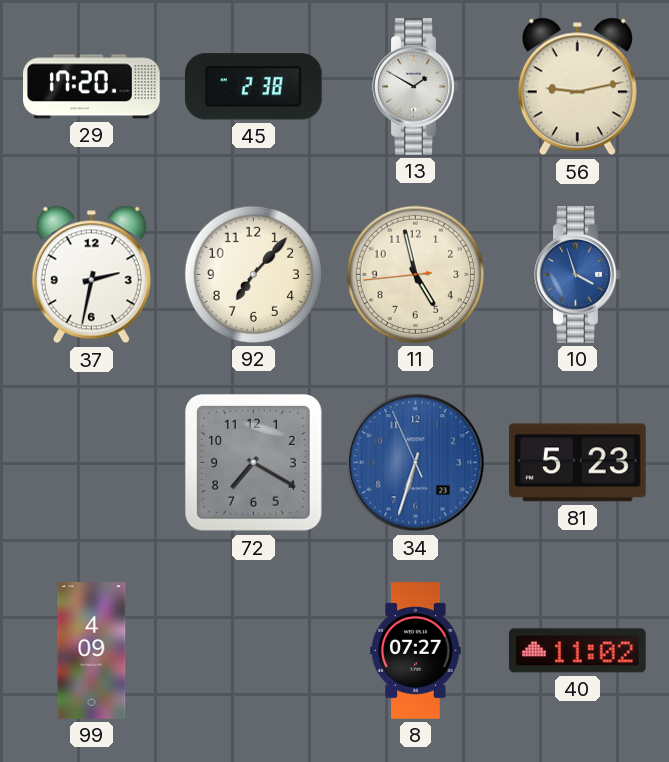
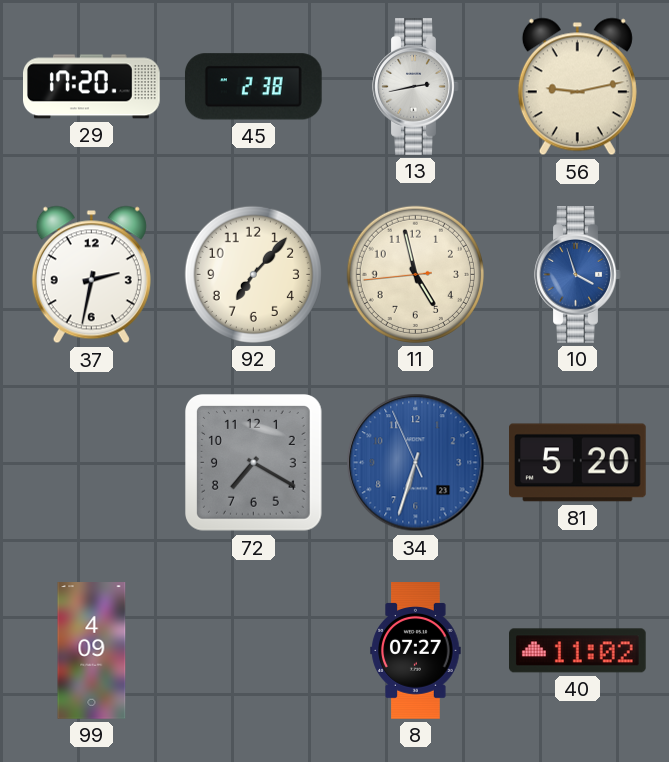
13: 1:50 -> 2:43 (416, 87)
81: 5:23 -> 5:20 (578, 463)
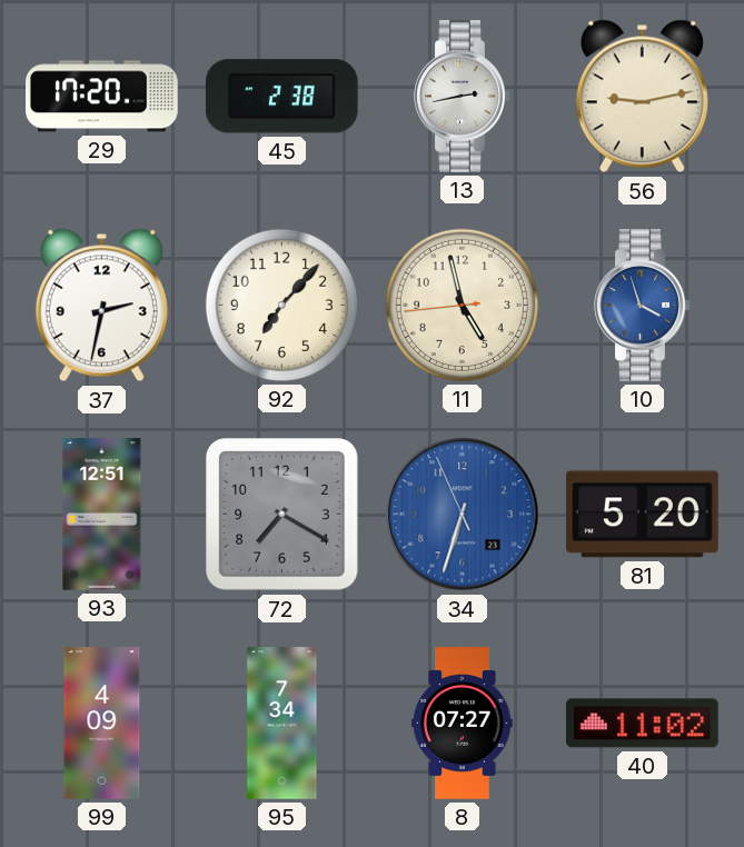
93: none -> 12:51 (102, 515)
95: none -> 7:34 (282, 724)
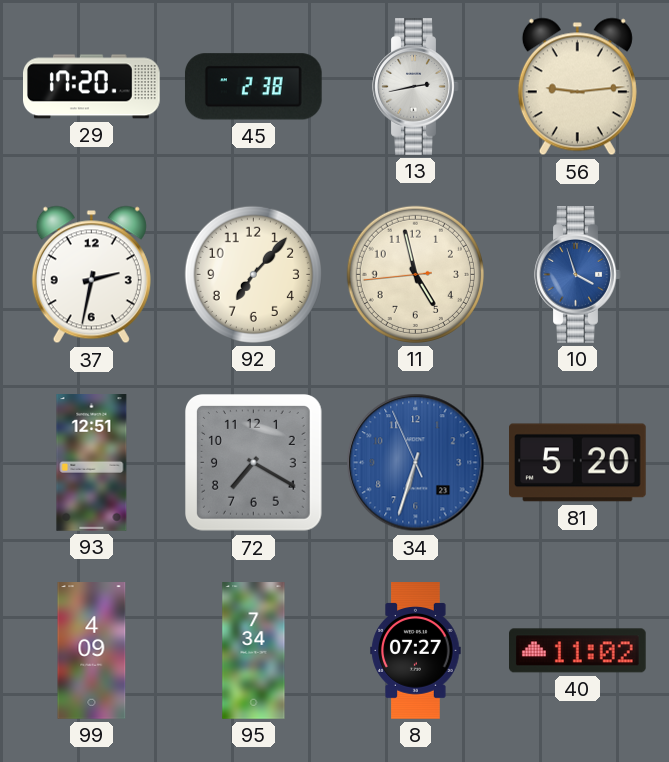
56: 9:13 -> 9:14 (577, 87)
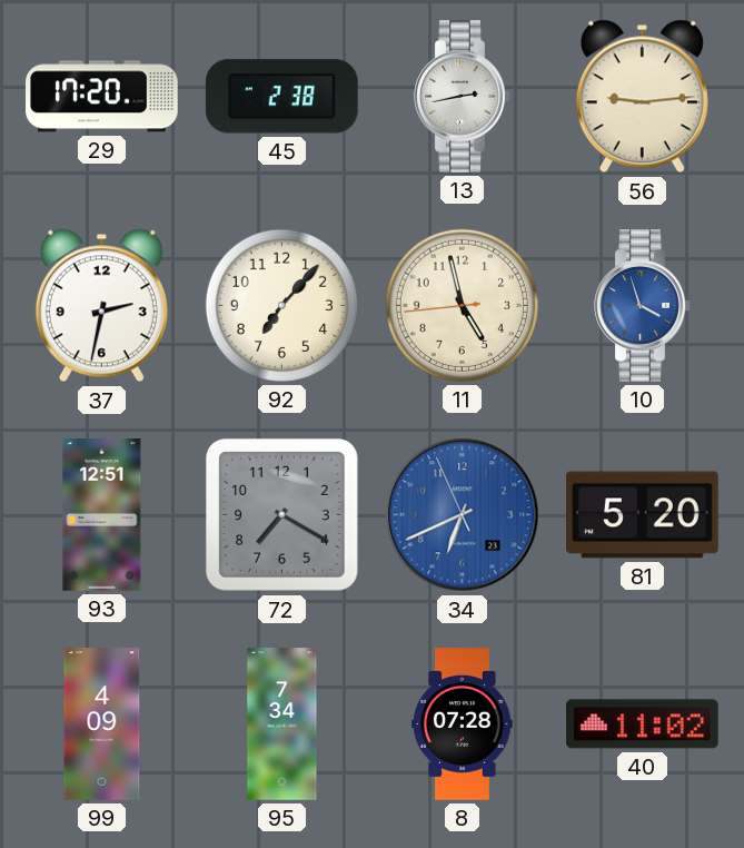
34: 6:32 -> 6:40 (463, 515)
8: 07:27 -> 07:28 (463, 724)
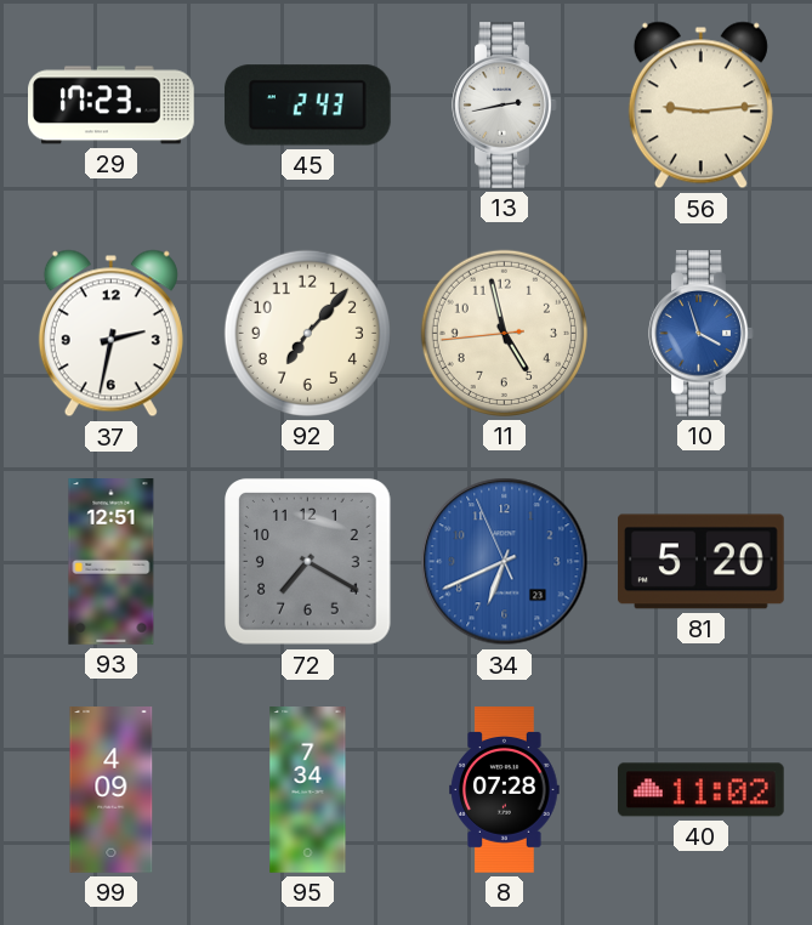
29: 17:20 -> 17:23 (112, 106)
45: 2:38 -> 2:43 (307, 106)
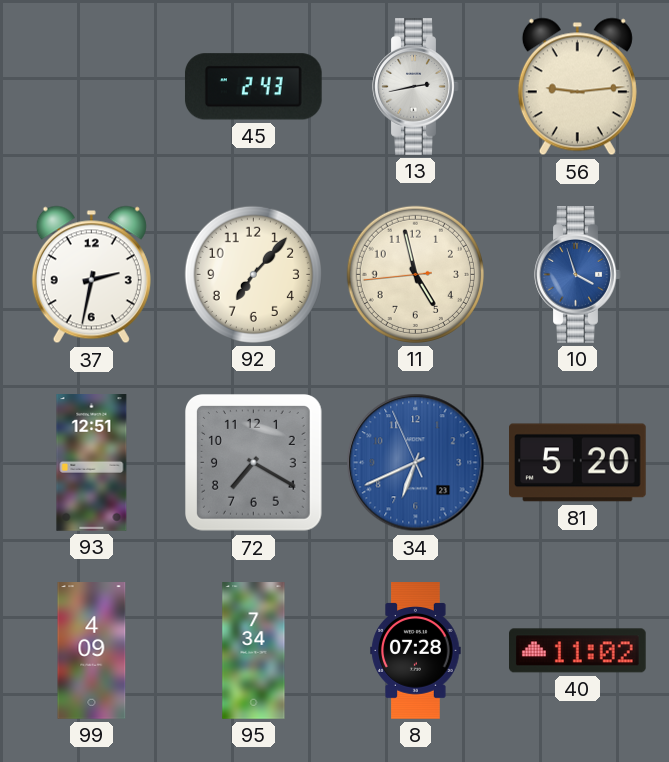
29: 17:23 -> none (112, 106)
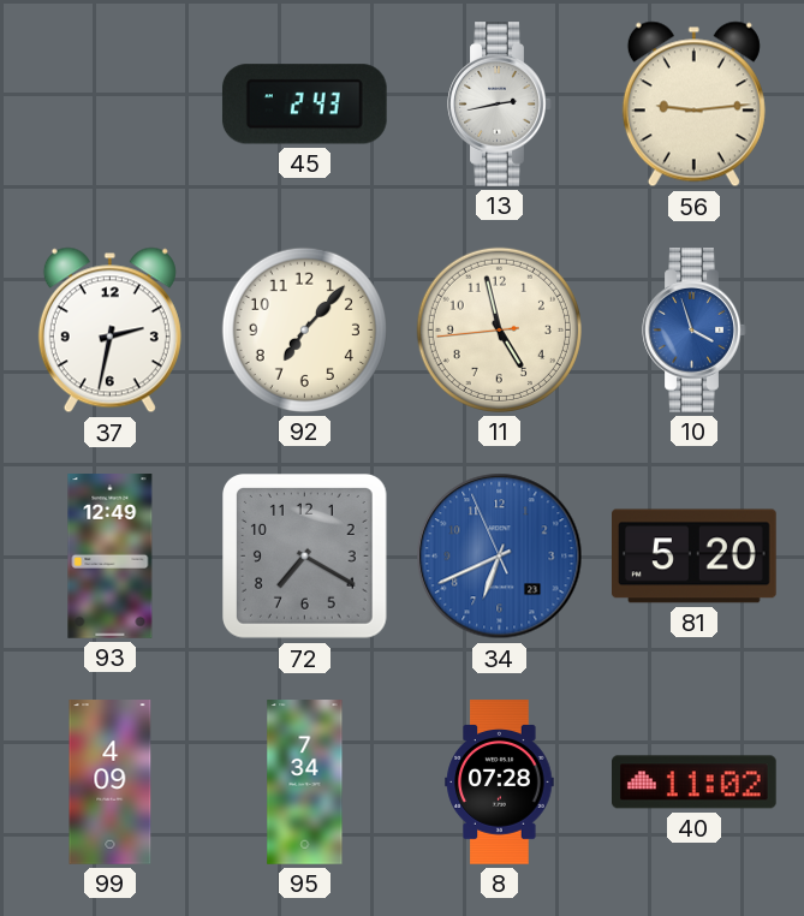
93: 12:51 -> 12:49 (111, 557)
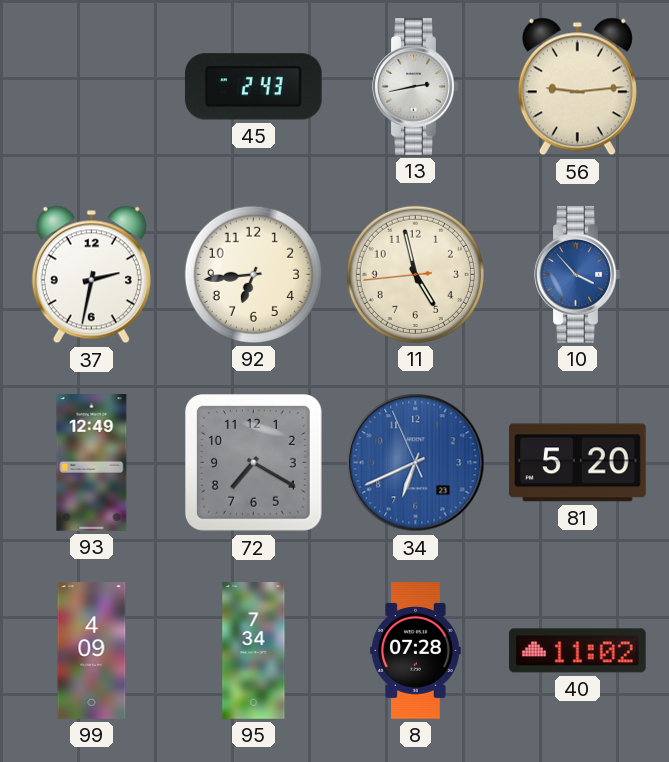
92: 7:07 -> 6:44 (253, 274)
10: 3:57 -> 3:53 (578, 275)
